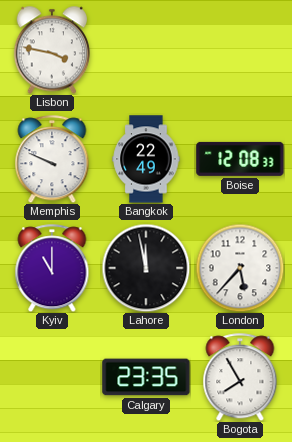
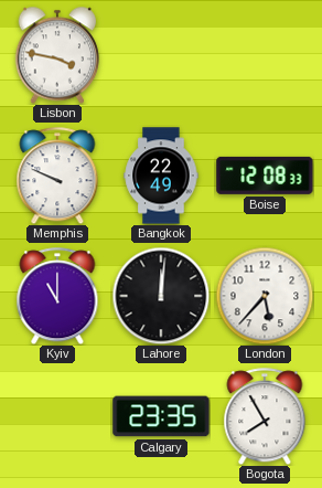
Lahore: 11:58 -> 12:01 (161, 296)
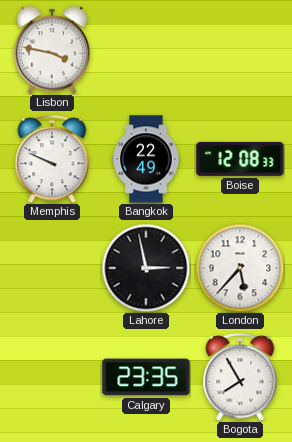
Kyiv: 11:00 -> none (57, 296)
Lahore: 12:01 -> 2:58 (146, 268)
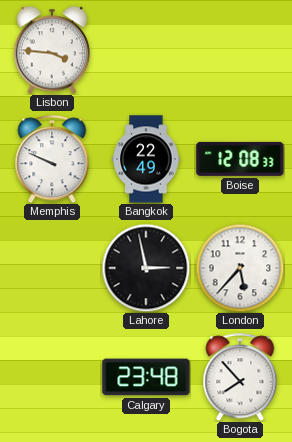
Lisbon: 3:47 -> 3:46 (51, 50)
Calgary: 23:35 -> 23:48 (146, 377)
Bogota: 7:55 -> 7:53 (240, 377)
